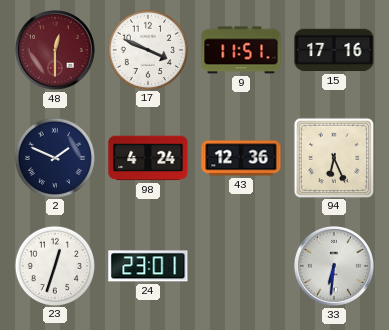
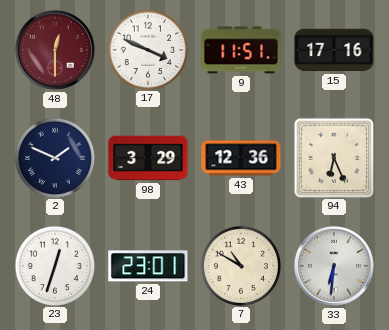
98: 4:24 -> 3:29 (148, 158)
7: none -> 10:50 (240, 265)
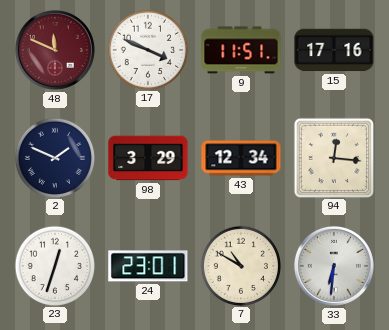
48: 12:30 -> 11:49 (55, 50)
43: 12:36 -> 12:34 (241, 158)
94: 6:26 -> 12:16 (333, 157)
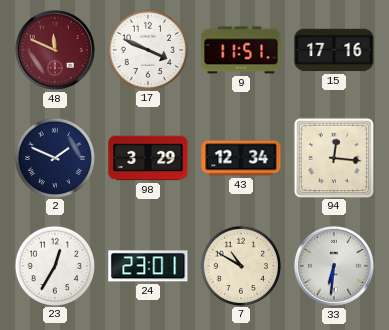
23: 12:33 -> 12:35 (54, 265)
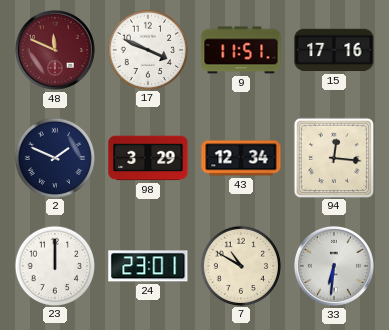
23: 12:35 -> 12:00 (54, 265)
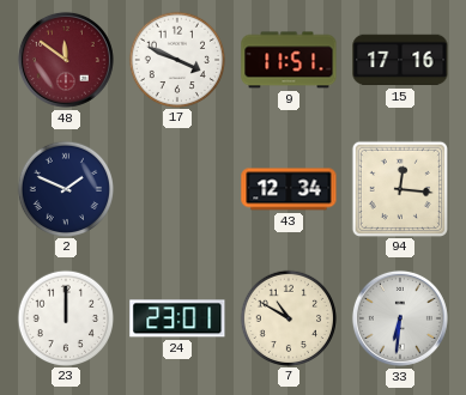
48: 11:49 -> 11:51 (66, 60)
98: 3:29 -> none (148, 158)
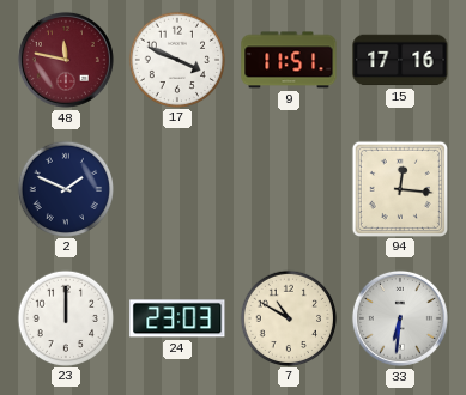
48: 11:51 -> 11:47 (66, 60)
43: 12:34 -> none (289, 189)
24: 23:01 -> 23:03 (177, 318)
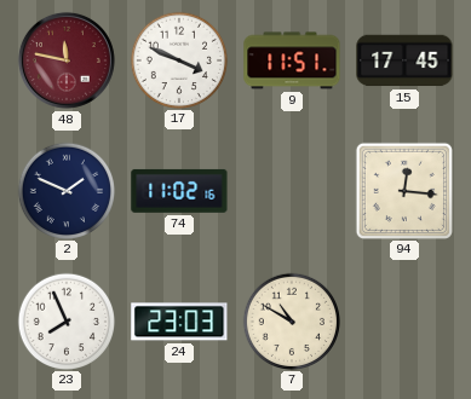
15: 17:16 -> 17:45 (404, 60)
74: none -> 11:02 (179, 191)
23: 12:00 -> 7:56 (65, 320)
33: 6:31 -> none (400, 318)
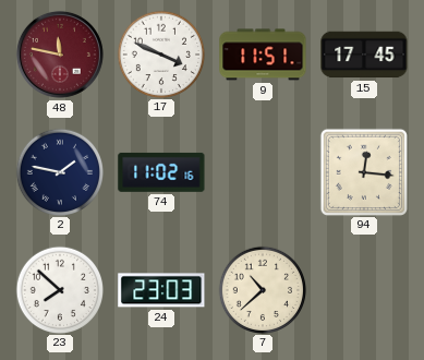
2: 1:49 -> 1:47 (59, 171)
23: 7:56 -> 7:52 (59, 289)
7: 10:50 -> 10:38 (262, 289)
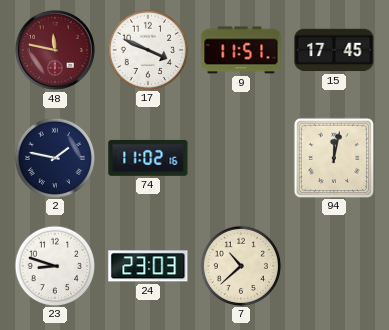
94: 12:16 -> 12:02 (333, 157)
23: 7:52 -> 8:48 (54, 265)
